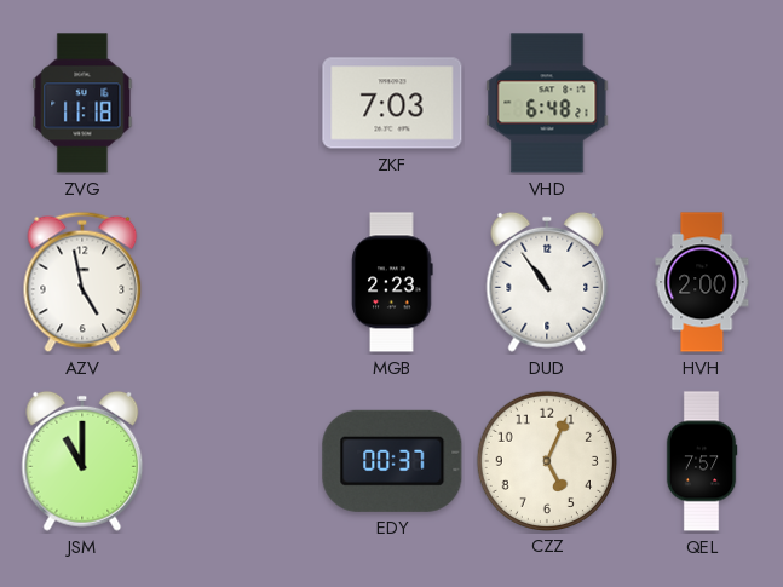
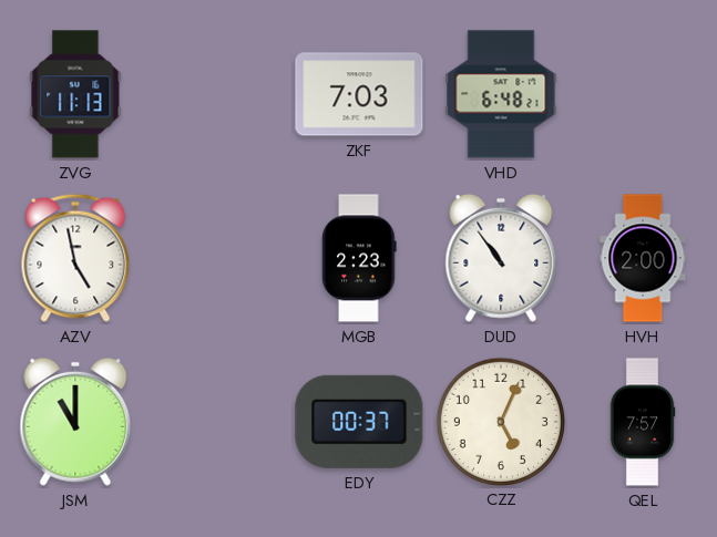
ZVG: 11:18 -> 11:13 (75, 94)
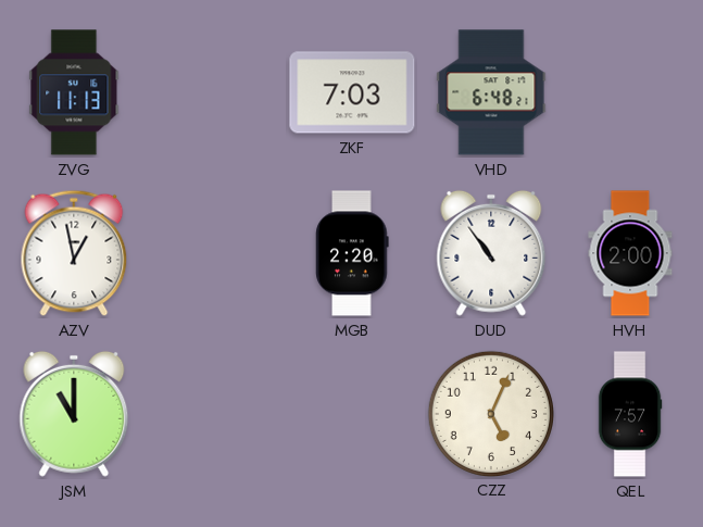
AZV: 4:58 -> 12:58 (74, 253)
MGB: 2:23 -> 2:20 (352, 253)
EDY: 00:37 -> none (359, 422)
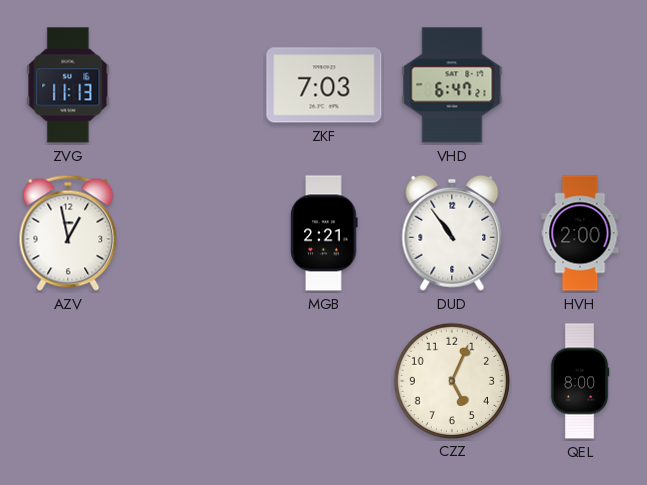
VHD: 6:48 -> 6:47 (452, 85)
MGB: 2:20 -> 2:21 (324, 233)
JSM: 11:00 -> none (74, 414)
QEL: 7:57 -> 8:00 (580, 381)
